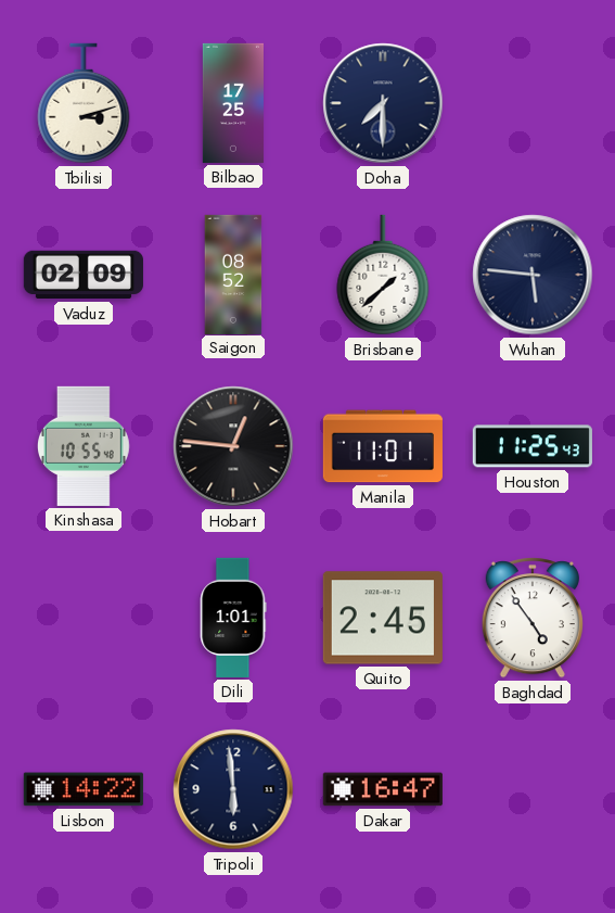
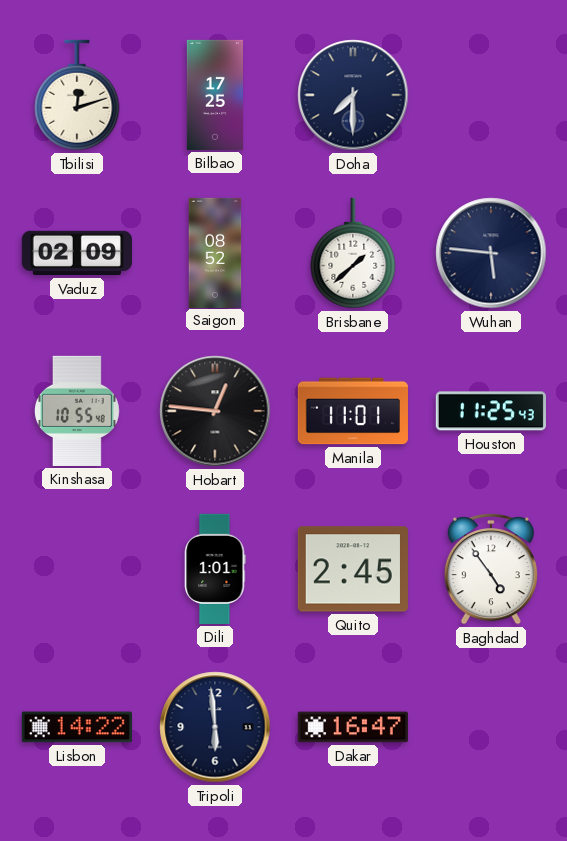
Tbilisi: 3:12 -> 12:12 (77, 95)
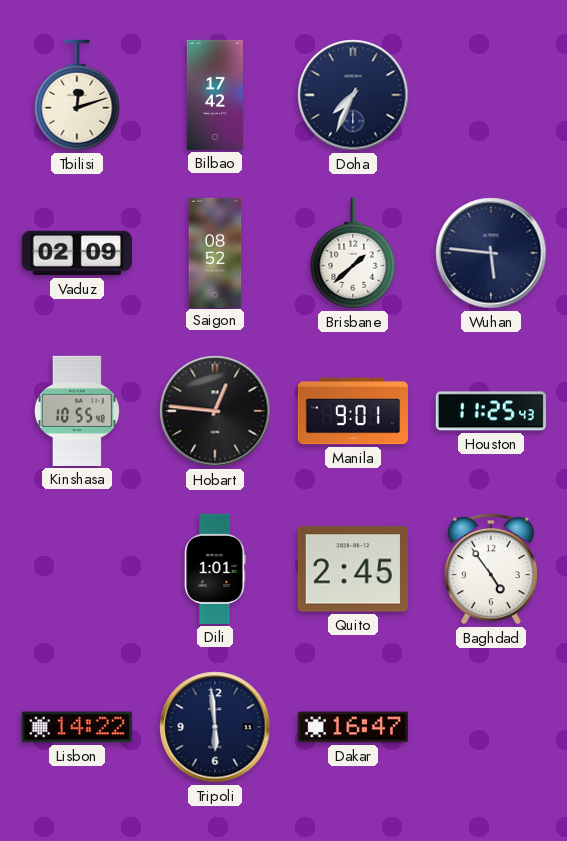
Bilbao: 17:25 -> 17:42 (215, 95)
Doha: 7:30 -> 7:34 (353, 95)
Manila: 11:01 -> 9:01 (353, 411)
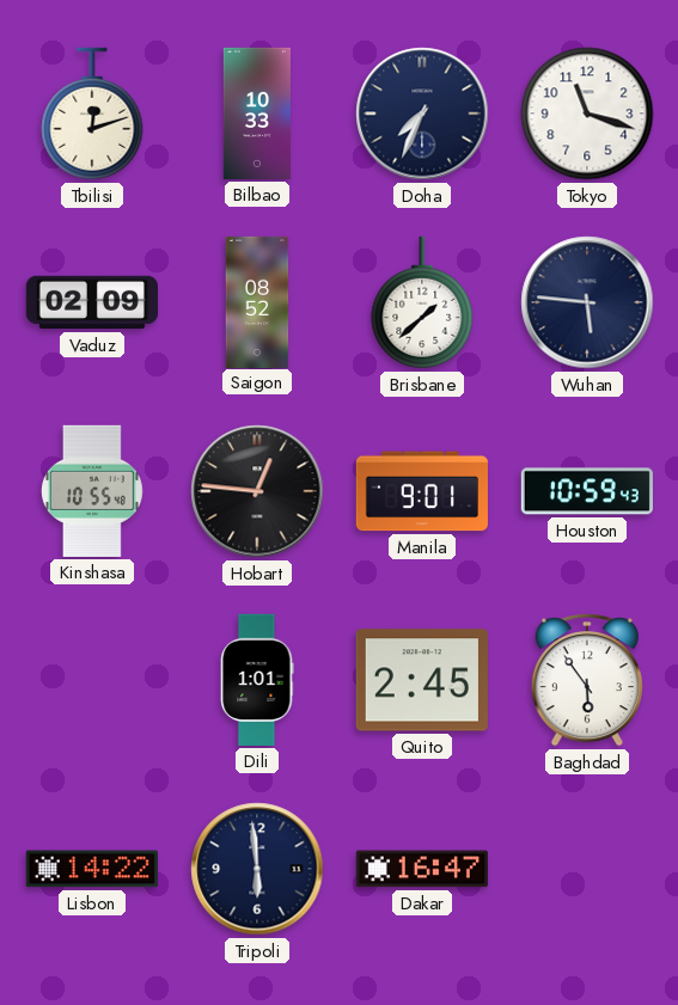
Bilbao: 17:42 -> 10:33 (257, 114)
Tokyo: none -> 11:18 (587, 114)
Houston: 11:25 -> 10:59 (587, 491)
Baghdad: 4:54 -> 5:54 (587, 681)
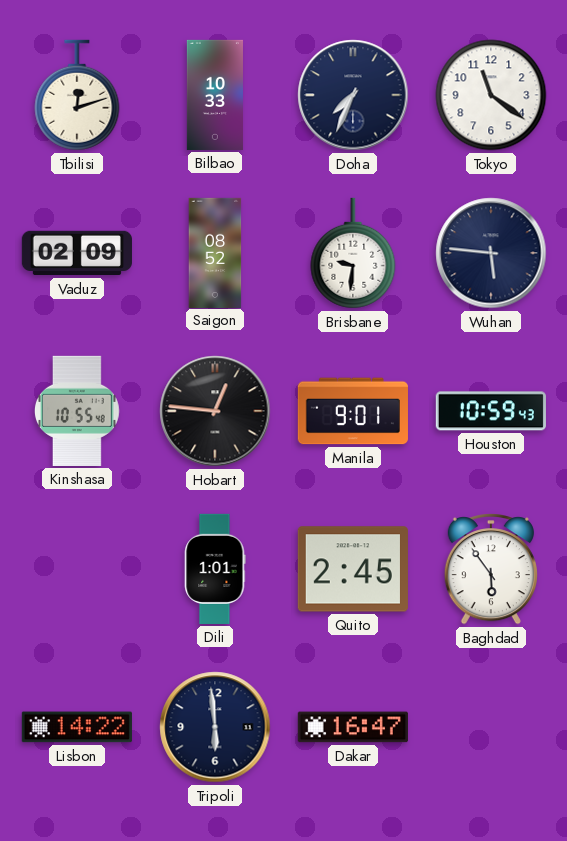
Tokyo: 11:18 -> 11:21 (491, 95)
Brisbane: 1:38 -> 9:31 (353, 253)
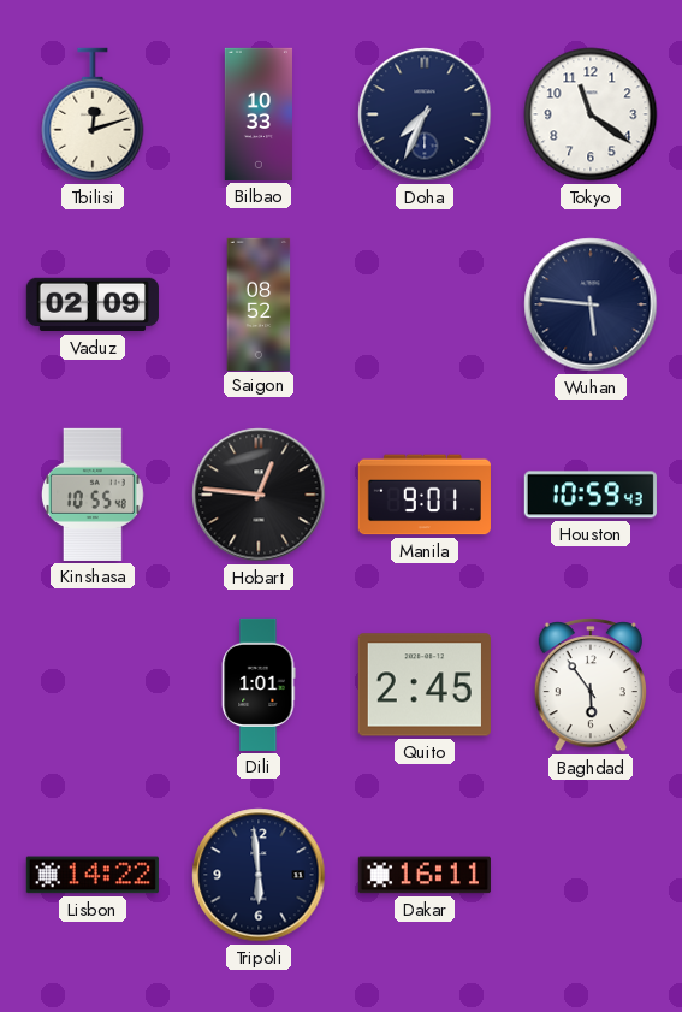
Brisbane: 9:31 -> none (353, 253)
Dakar: 16:47 -> 16:11 (425, 875)
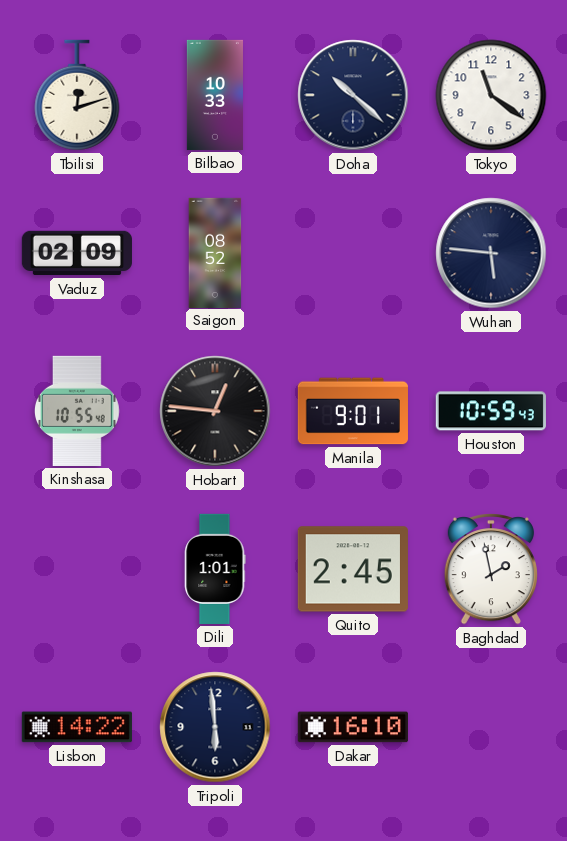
Doha: 7:34 -> 10:22 (353, 95)
Baghdad: 5:54 -> 1:58 (491, 570)
Dakar: 16:11 -> 16:10 (353, 727)
